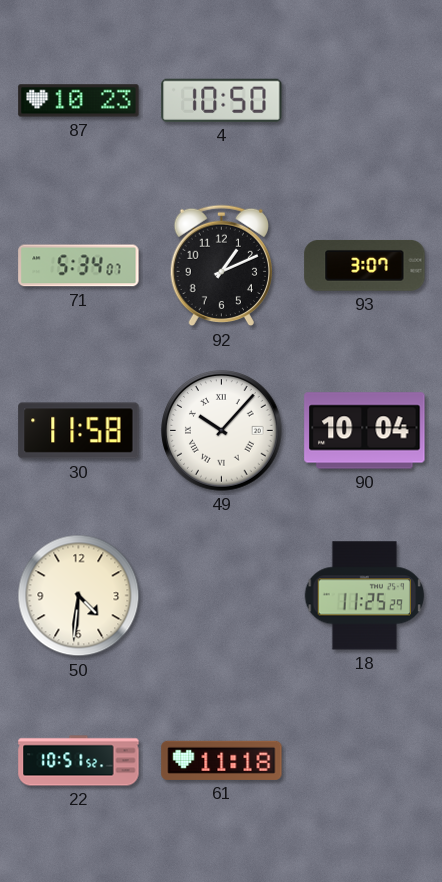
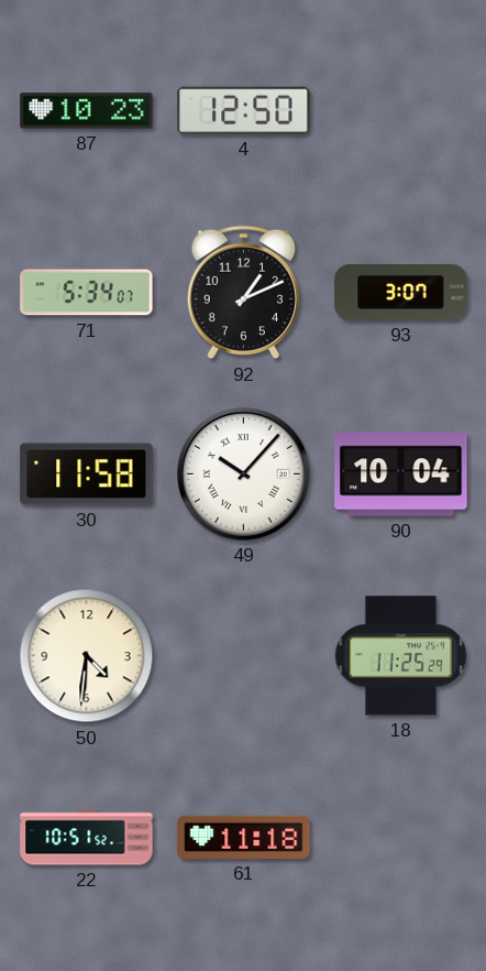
4: 10:50 -> 12:50 (244, 110)
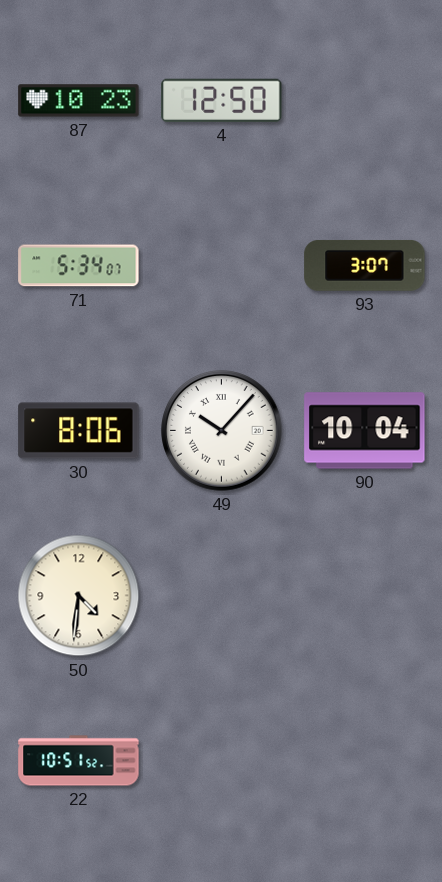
92: 1:11 -> none (243, 293)
30: 11:58 -> 8:06 (79, 431)
18: 11:25 -> none (401, 656)
61: 11:18 -> none (244, 837)
